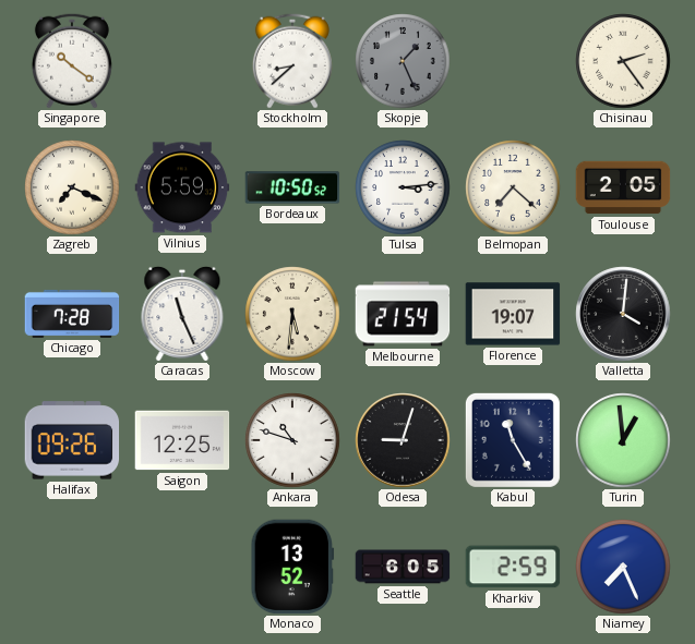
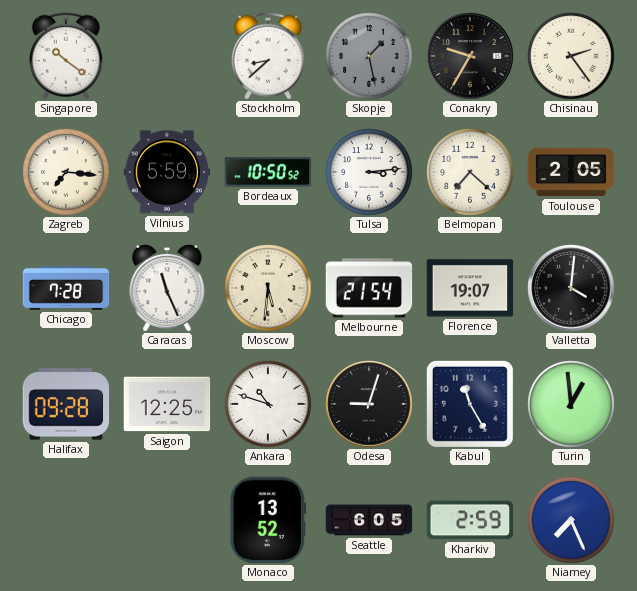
Skopje: 1:26 -> 1:28 (369, 56)
Conakry: none -> 9:35 (470, 56)
Zagreb: 7:19 -> 7:16 (66, 172)
Halifax: 09:26 -> 09:28 (66, 404)
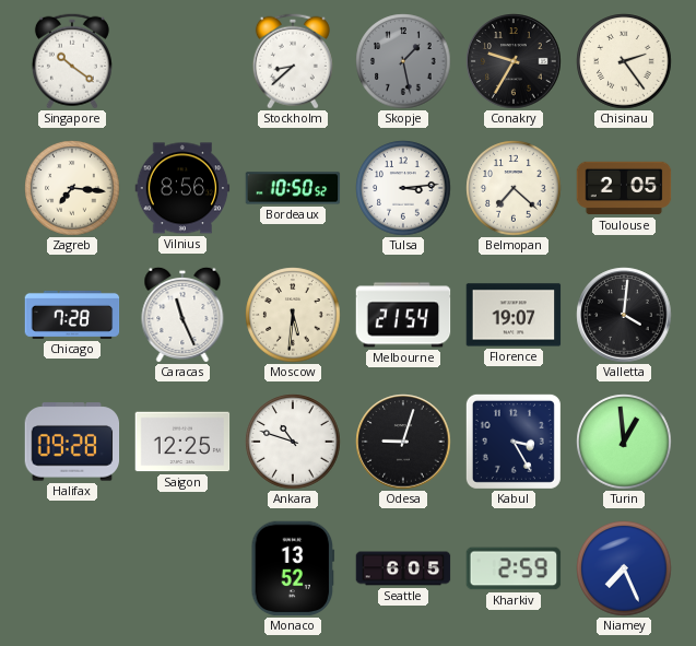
Vilnius: 5:59 -> 8:56 (182, 188)
Kabul: 11:25 -> 3:25 (514, 442)
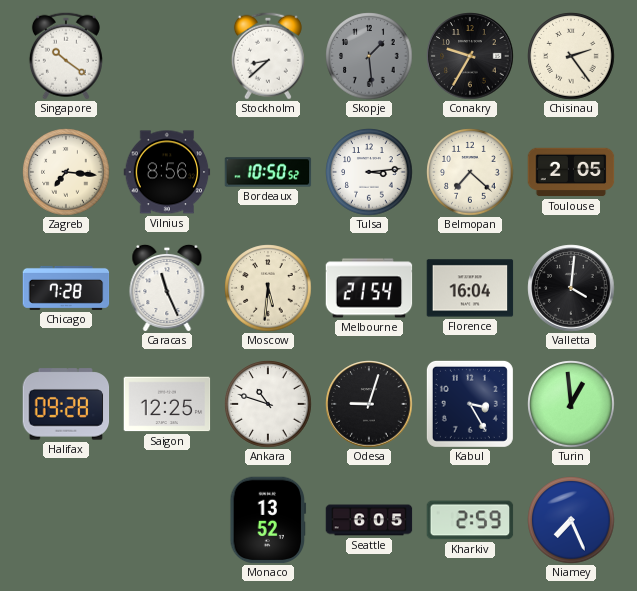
Skopje: 1:28 -> 1:29 (369, 56)
Florence: 19:07 -> 16:04 (470, 288)
